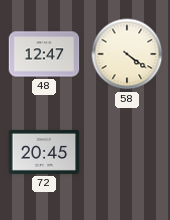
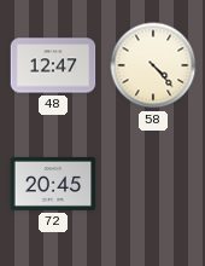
58: 4:21 -> 4:23 (153, 65)
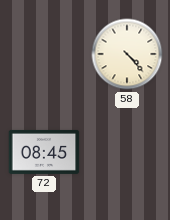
48: 12:47 -> none (53, 65)
72: 20:45 -> 08:45 (44, 152)
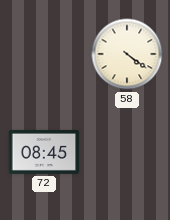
58: 4:23 -> 4:21 (127, 54)
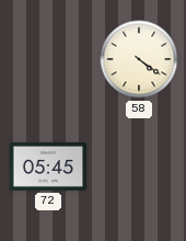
72: 08:45 -> 05:45 (48, 167)
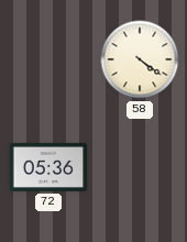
72: 05:45 -> 05:36 (48, 167)
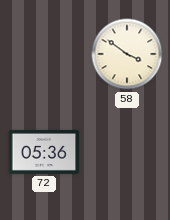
58: 4:21 -> 3:51 (127, 54)
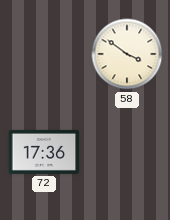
72: 05:36 -> 17:36 (44, 152)
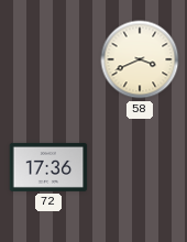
58: 3:51 -> 3:41 (140, 59)
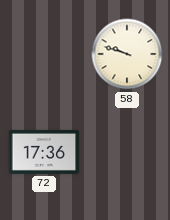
58: 3:41 -> 9:48 (127, 54)
